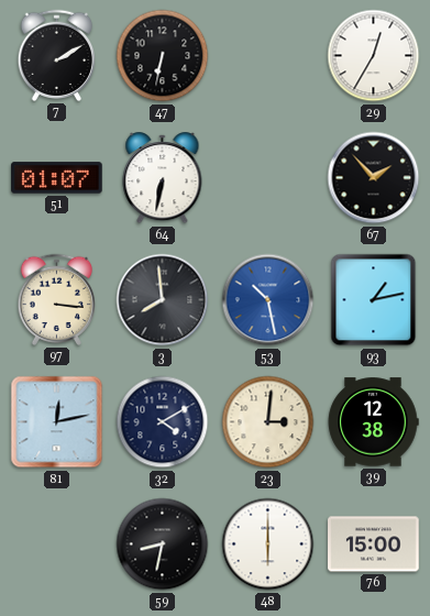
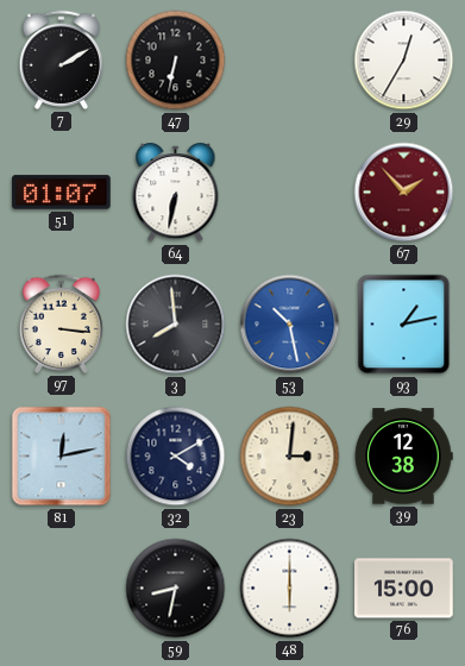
67 dial: black -> burgundy (404, 193)
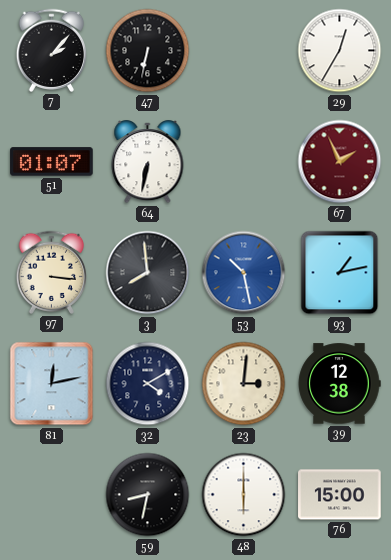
7: 2:10 -> 2:07 (51, 50)
67: 1:53 -> 1:56 (340, 162)
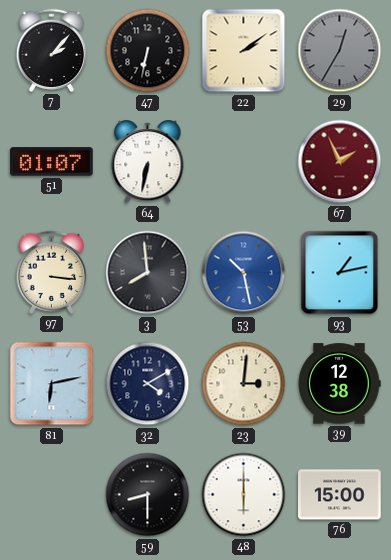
22: none -> 2:09 (244, 51)
29 dial: white -> grey (340, 51)
81: 12:13 -> 6:13 (52, 384)
59: 8:32 -> 8:30 (148, 495)
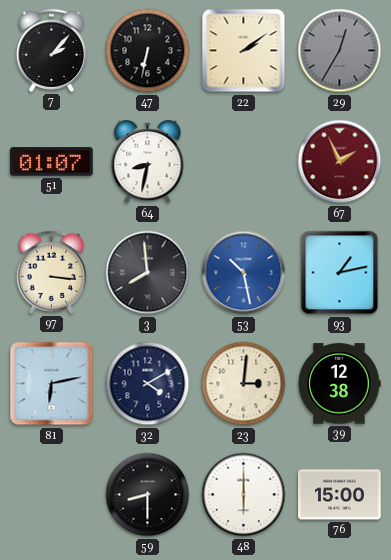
64: 6:32 -> 8:32 (148, 163)
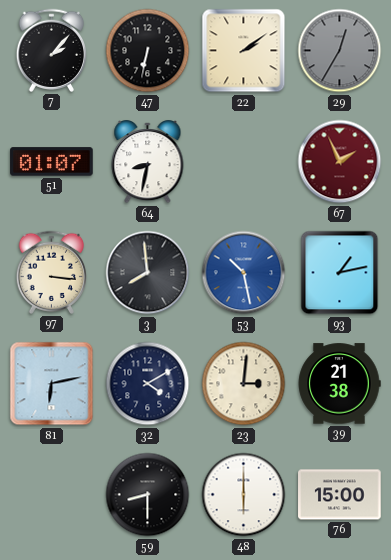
39: 12:38 -> 21:38 (339, 384)
